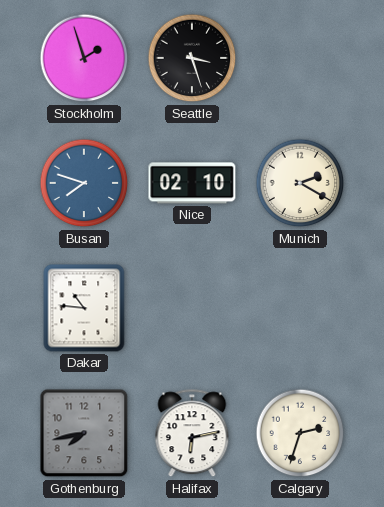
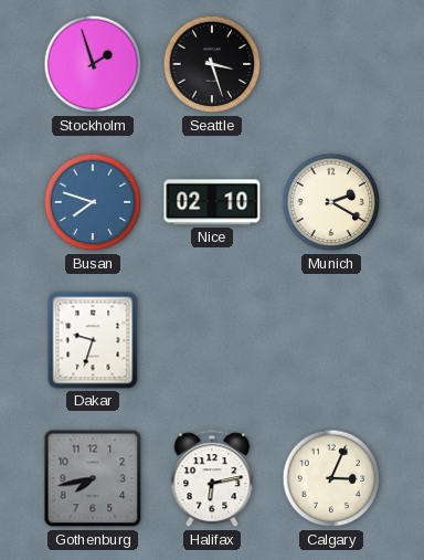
Dakar: 10:46 -> 9:33 (93, 340)
Calgary: 2:33 -> 3:04 (331, 478)
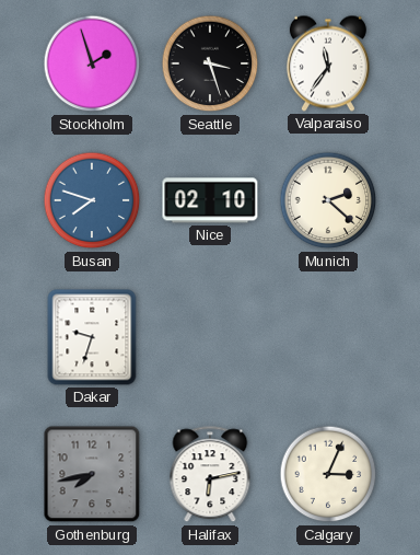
Valparaiso: none -> 11:36 (328, 63)
Munich: 2:20 -> 2:22 (328, 200)
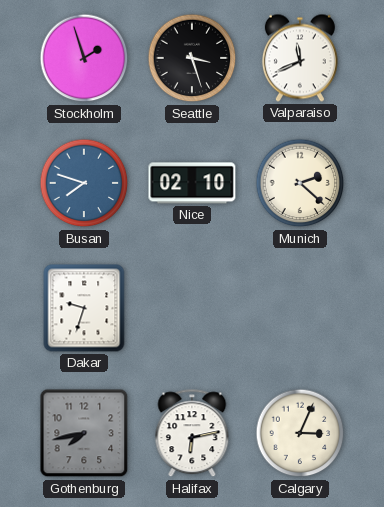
Valparaiso: 11:36 -> 11:41 (300, 58)
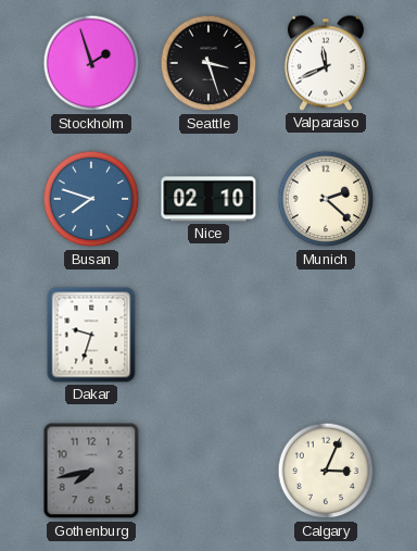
Halifax: 6:13 -> none (192, 434)
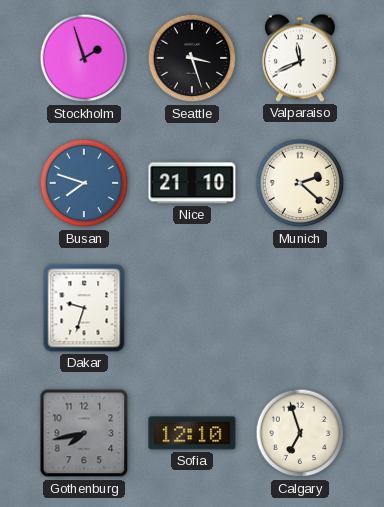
Nice: 02:10 -> 21:10 (192, 183)
Sofia: none -> 12:10 (192, 433)
Calgary: 3:04 -> 6:57 (300, 433)
